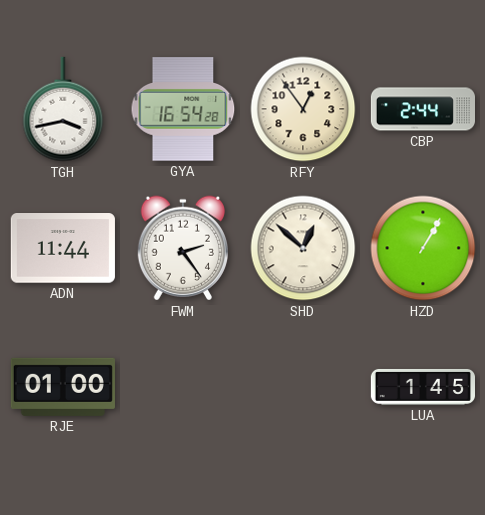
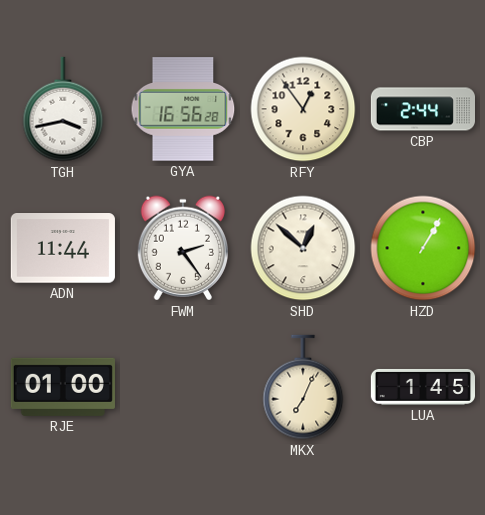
GYA: 16:54 -> 16:56 (183, 109)
MKX: none -> 7:04 (303, 387)
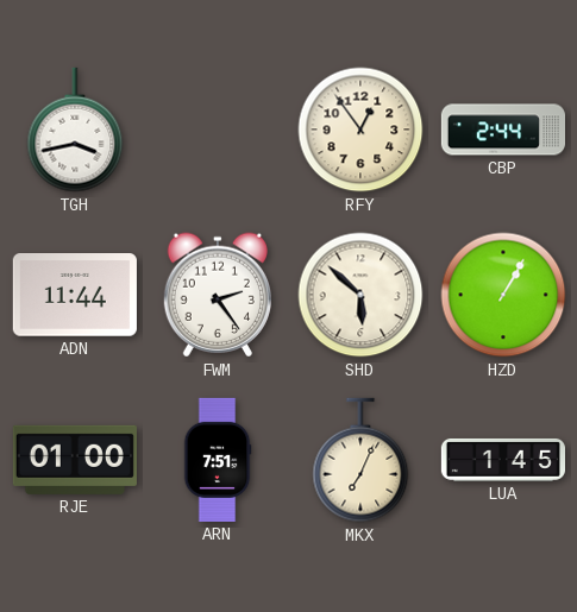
GYA: 16:56 -> none (183, 109)
SHD: 12:52 -> 5:52 (360, 295)
ARN: none -> 7:51 (218, 460)
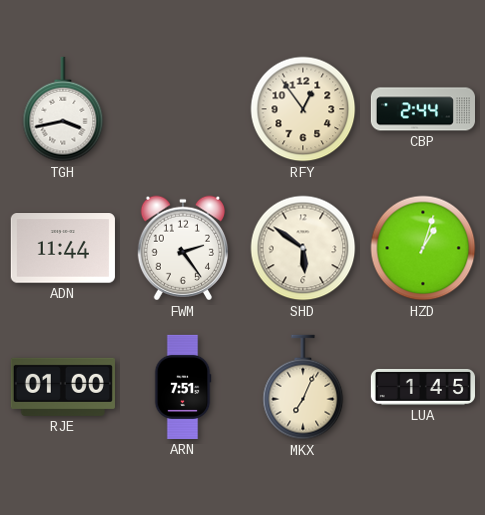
SHD: 5:52 -> 5:51 (303, 248)
HZD: 1:05 -> 1:03 (423, 248)
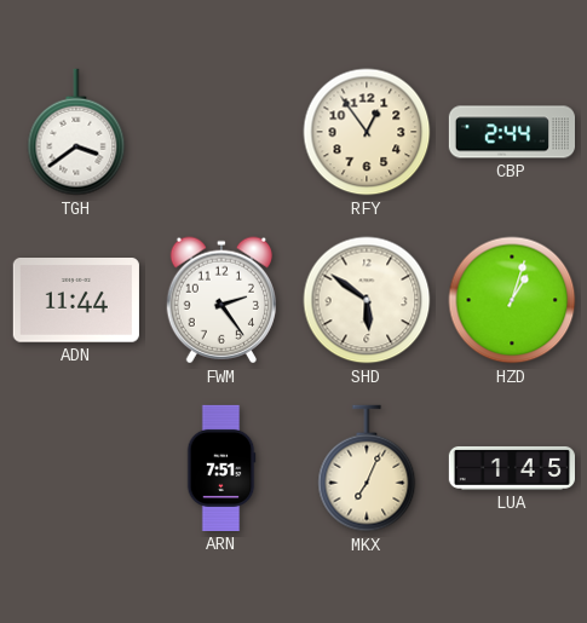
TGH: 3:43 -> 3:39 (76, 132)
RJE: 01:00 -> none (63, 387)
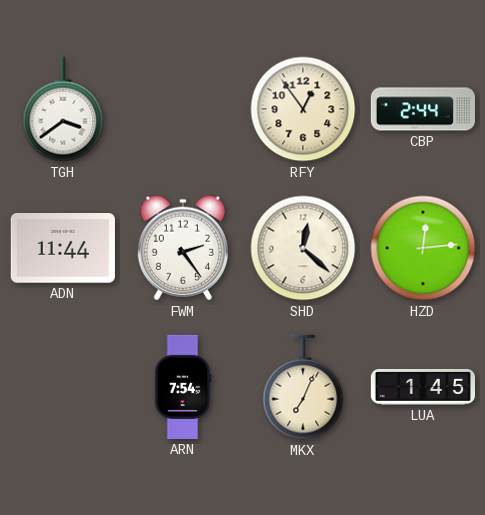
SHD: 5:51 -> 12:22 (303, 248)
HZD: 1:03 -> 12:14 (423, 248)
ARN: 7:51 -> 7:54 (183, 387)
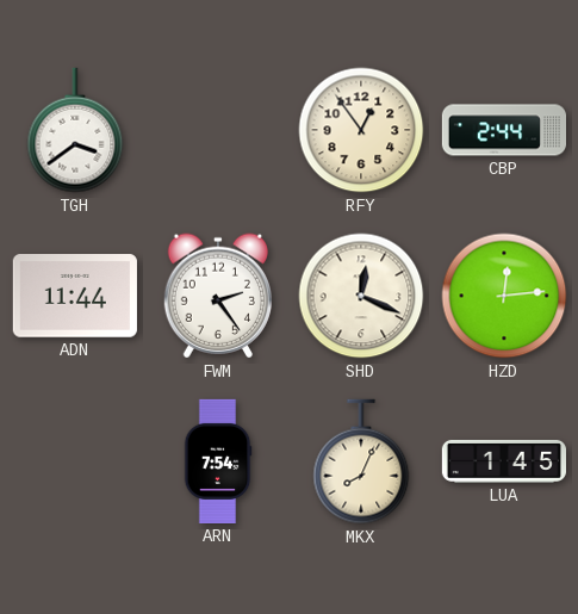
SHD: 12:22 -> 12:19 (361, 296)
MKX: 7:04 -> 8:04 (361, 461)
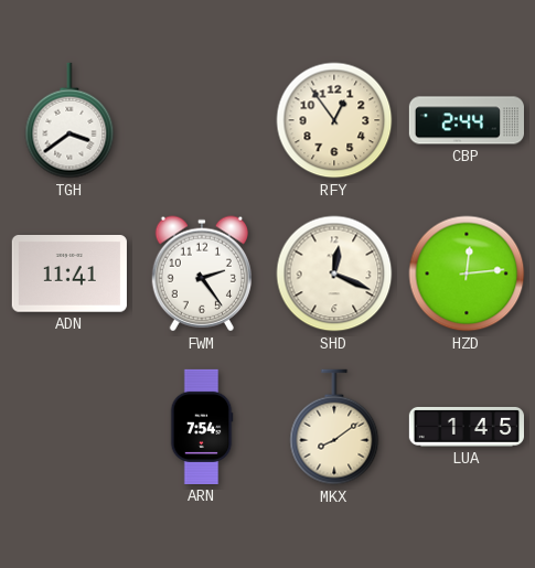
ADN: 11:44 -> 11:41 (69, 274)
MKX: 8:04 -> 8:09 (334, 427)
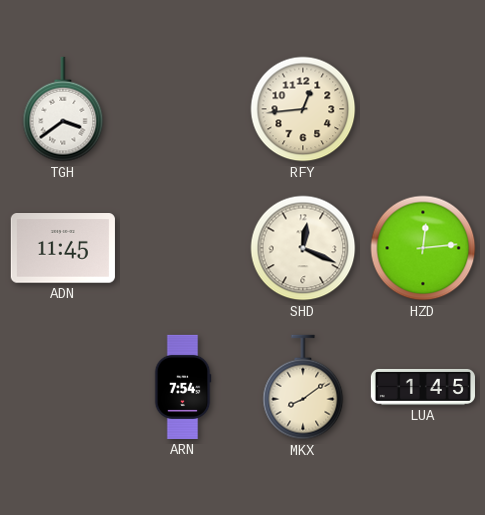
RFY: 12:54 -> 12:44 (303, 109)
CBP: 2:44 -> none (466, 120)
ADN: 11:41 -> 11:45 (63, 248)
FWM: 2:24 -> none (201, 274)
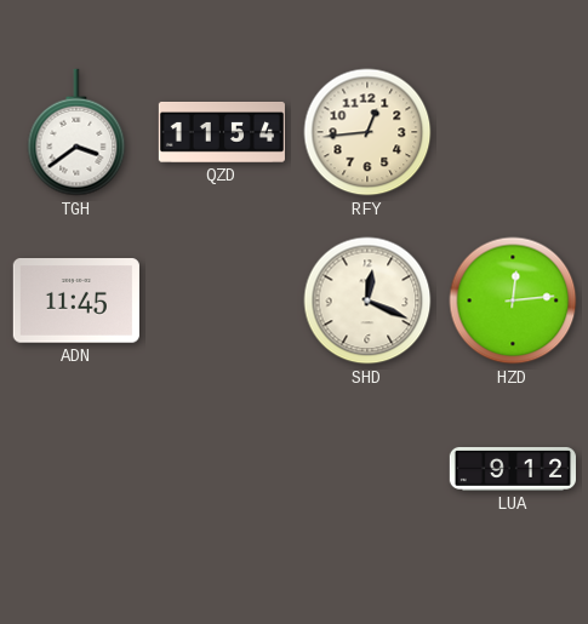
QZD: none -> 11:54 (222, 132)
ARN: 7:54 -> none (183, 387)
MKX: 8:09 -> none (303, 387)
LUA: 1:45 -> 9:12 (512, 469)
